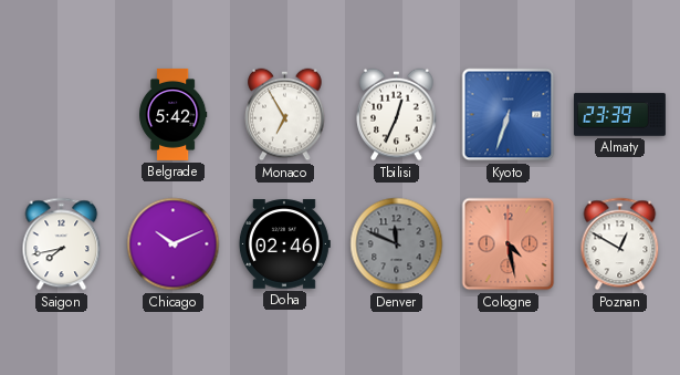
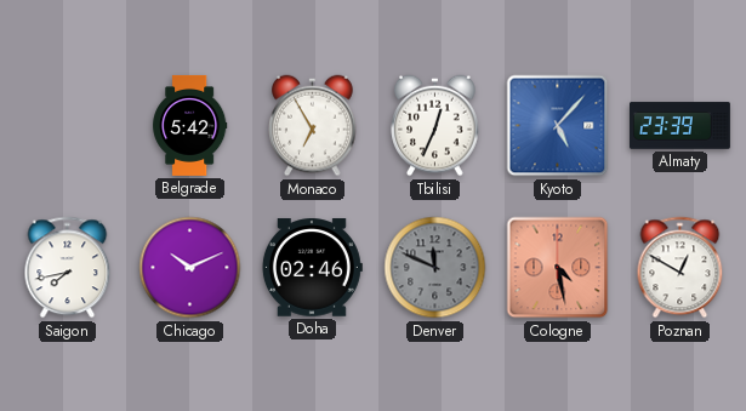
Kyoto: 6:33 -> 5:07 (558, 126)
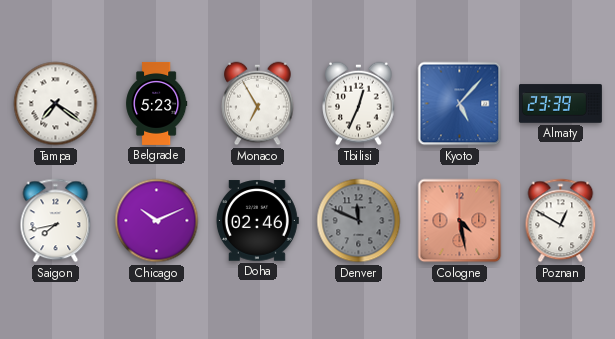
Tampa: none -> 7:21 (56, 104)
Belgrade: 5:42 -> 5:23 (157, 103)
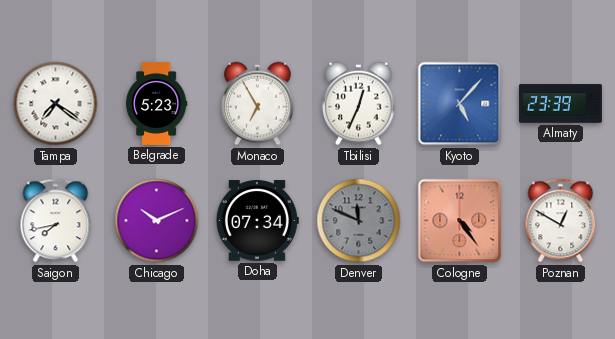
Doha: 02:46 -> 07:34 (257, 221)
Cologne: 4:28 -> 4:24 (460, 221)
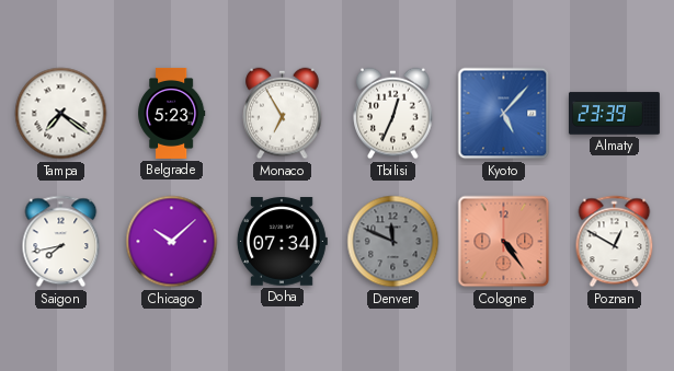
Chicago: 10:11 -> 10:08 (172, 242)
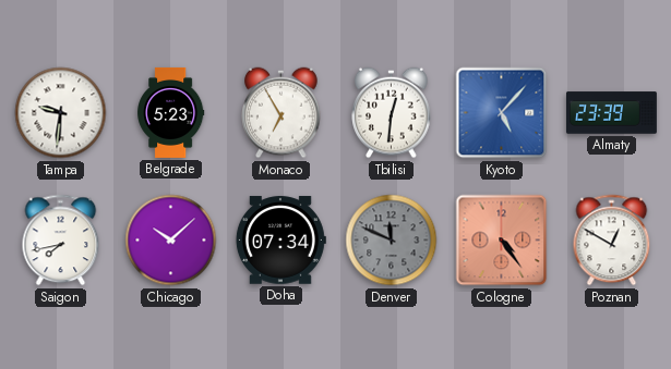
Tampa: 7:21 -> 9:31 (61, 113)
Tbilisi: 12:34 -> 12:31 (392, 113)
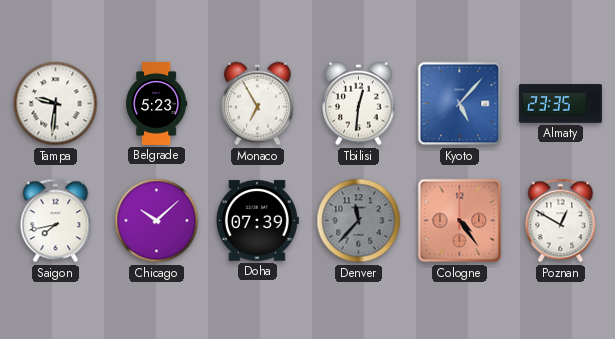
Almaty: 23:39 -> 23:35 (560, 104)
Doha: 07:34 -> 07:39 (257, 221)
Denver: 11:49 -> 11:37 (359, 221)
